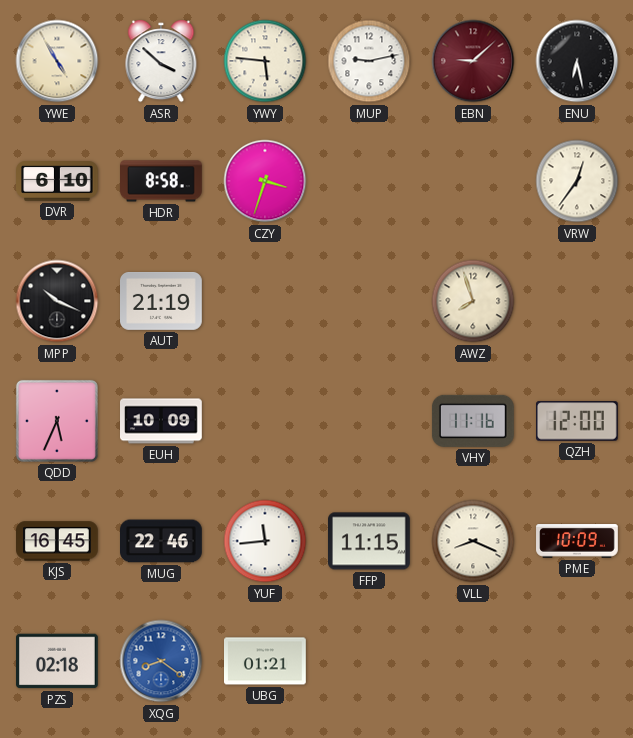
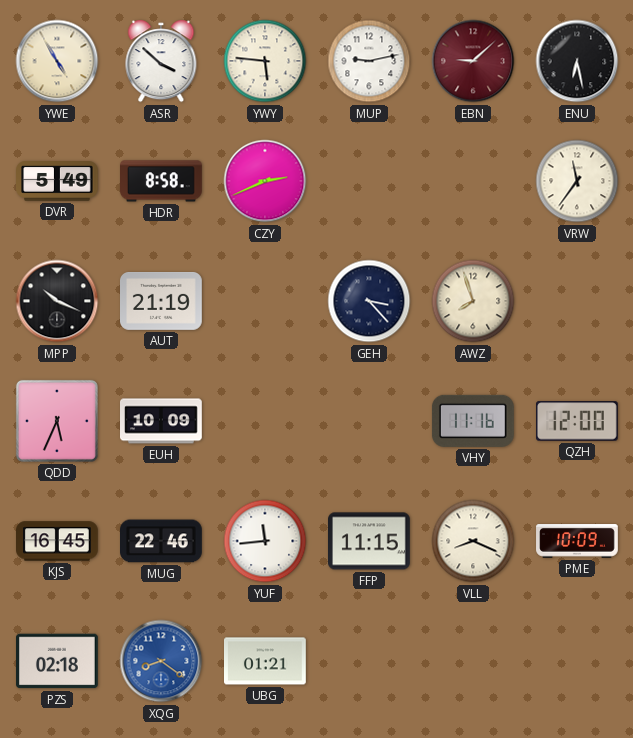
DVR: 6:10 -> 5:49 (58, 181)
CZY: 3:33 -> 2:41 (265, 181)
VRW: 12:36 -> 11:36 (577, 181)
GEH: none -> 3:23 (369, 301)
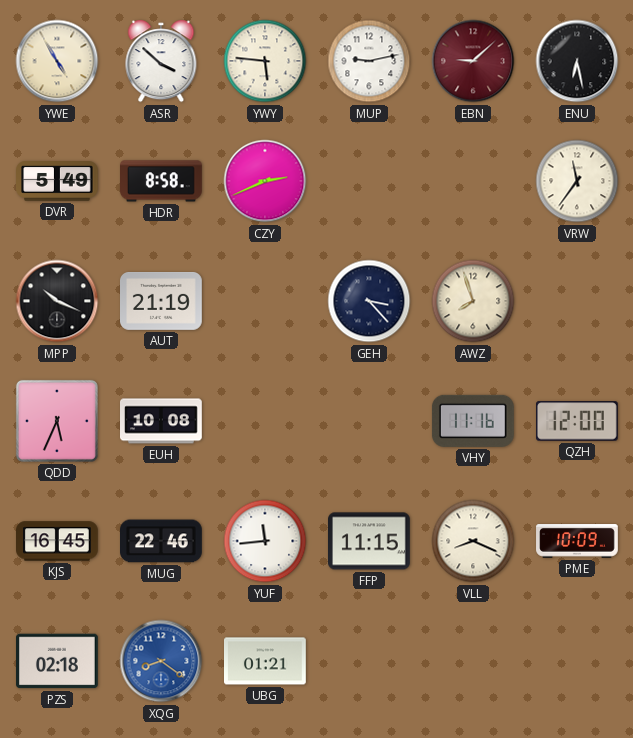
EUH: 10:09 -> 10:08 (162, 421)
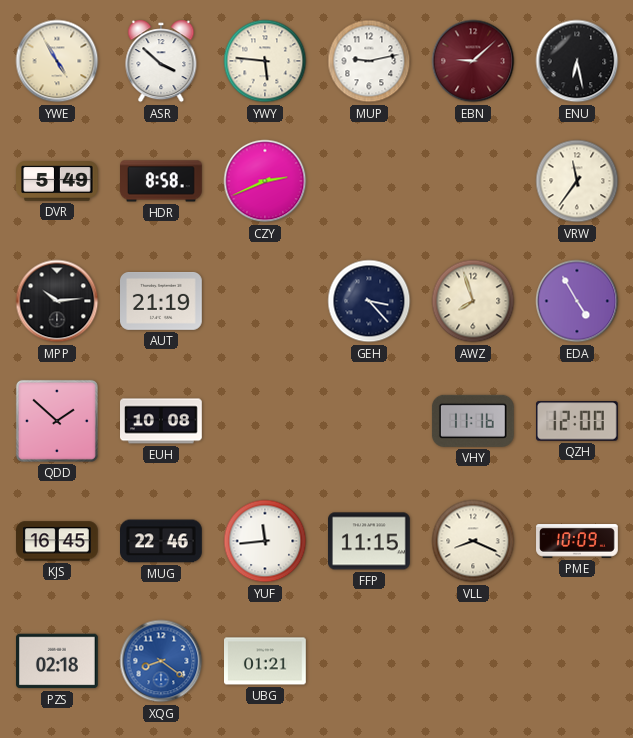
MPP: 10:19 -> 10:14 (57, 301)
EDA: none -> 4:55 (577, 301)
QDD: 5:34 -> 1:52 (57, 421)
